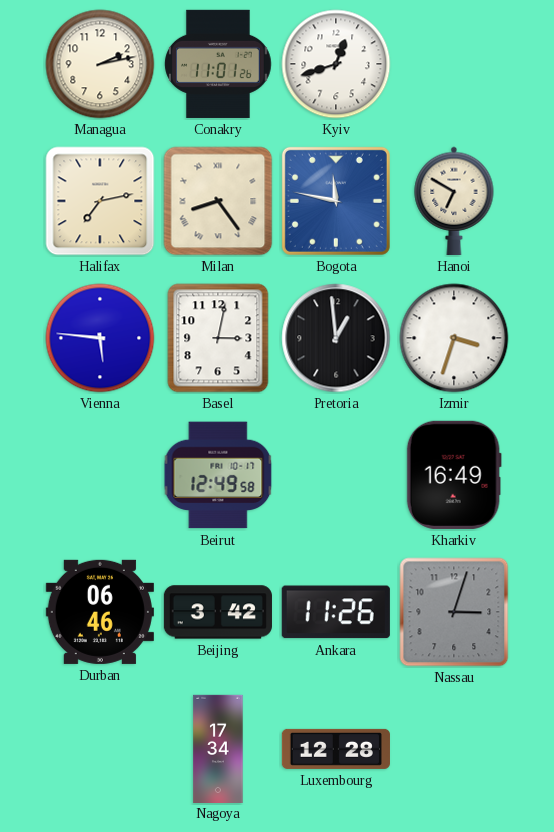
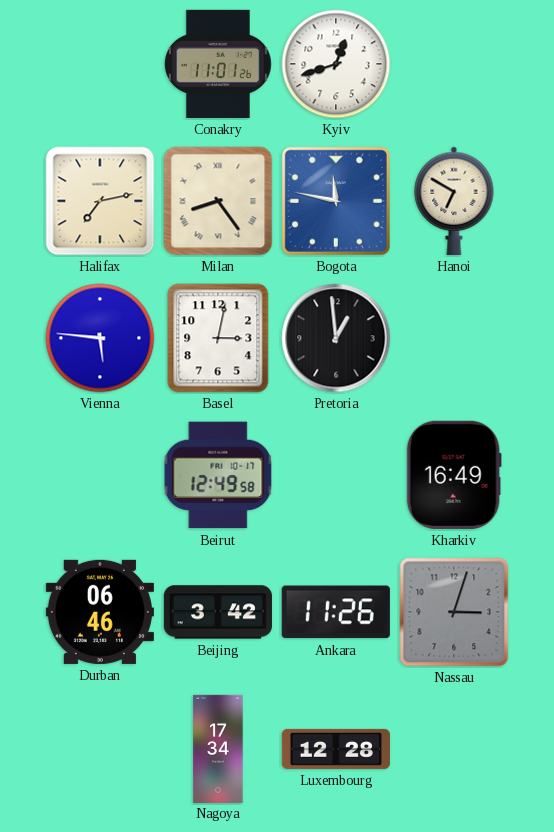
Managua: 2:13 -> none (100, 64)
Izmir: 3:33 -> none (454, 338)
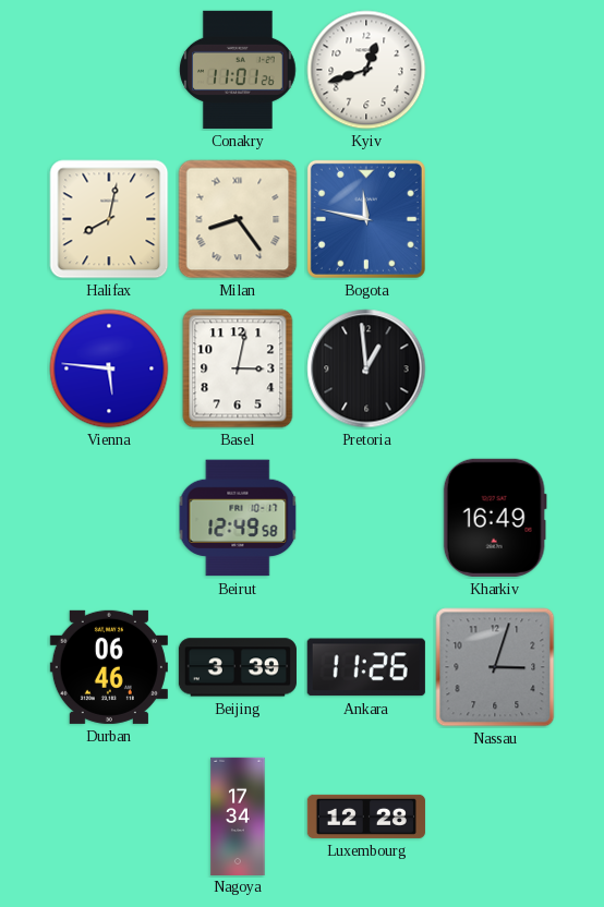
Halifax: 7:13 -> 8:02 (109, 219)
Hanoi: 6:50 -> none (454, 201)
Beijing: 3:42 -> 3:39 (238, 667)
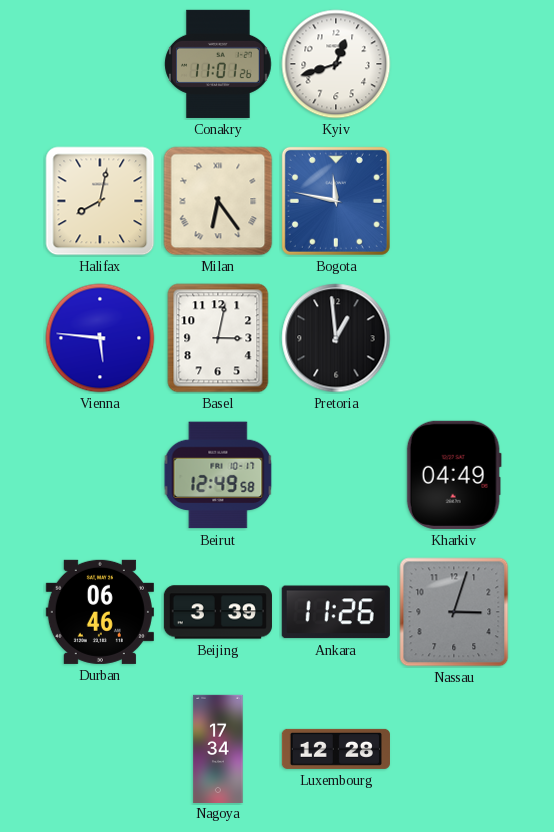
Milan: 8:24 -> 6:24 (218, 201)
Kharkiv: 16:49 -> 04:49 (454, 475)
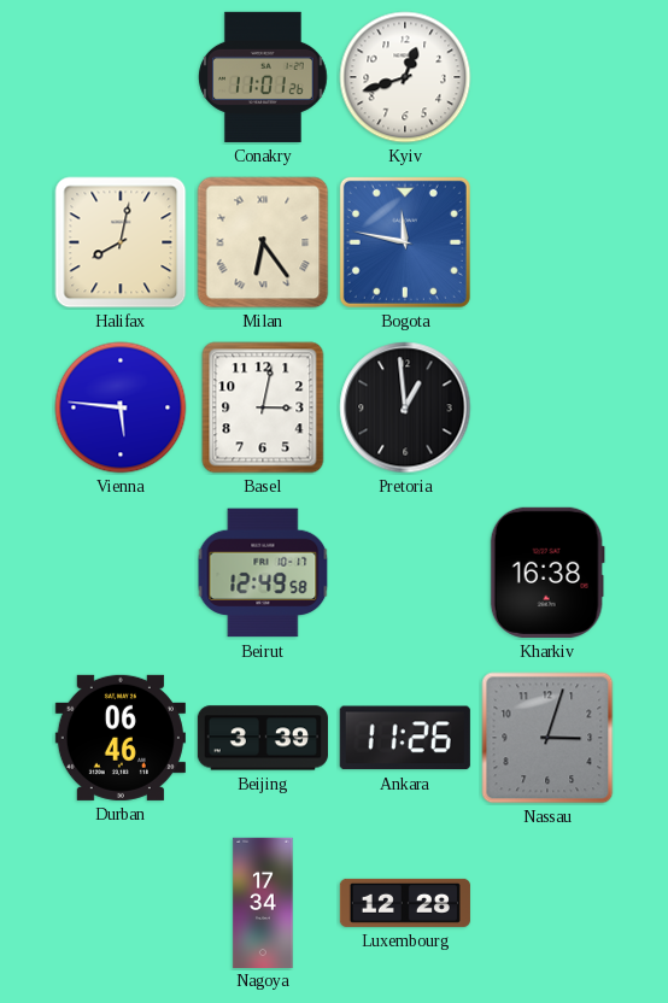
Kharkiv: 04:49 -> 16:38 (547, 573)
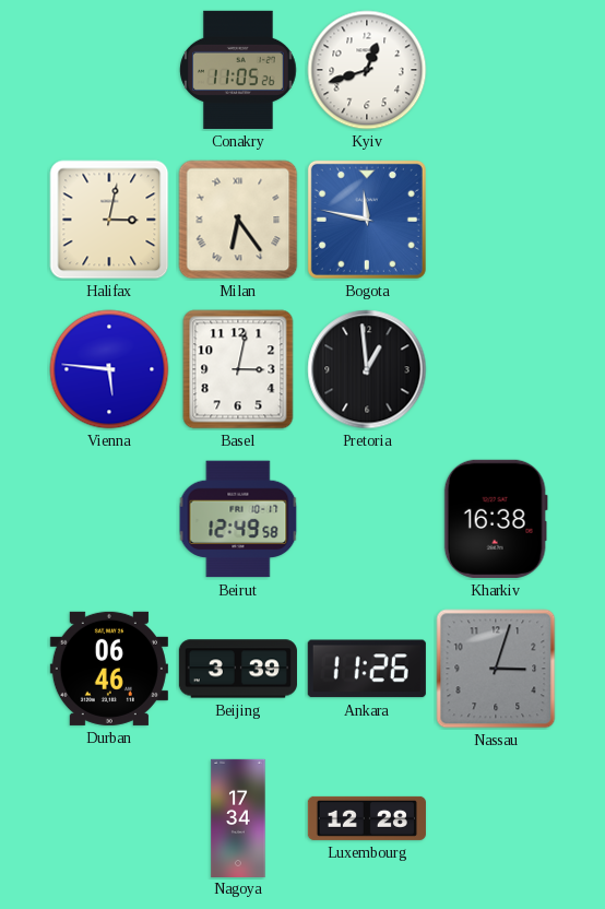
Conakry: 11:01 -> 11:05 (238, 70)
Halifax: 8:02 -> 3:02 (109, 220)
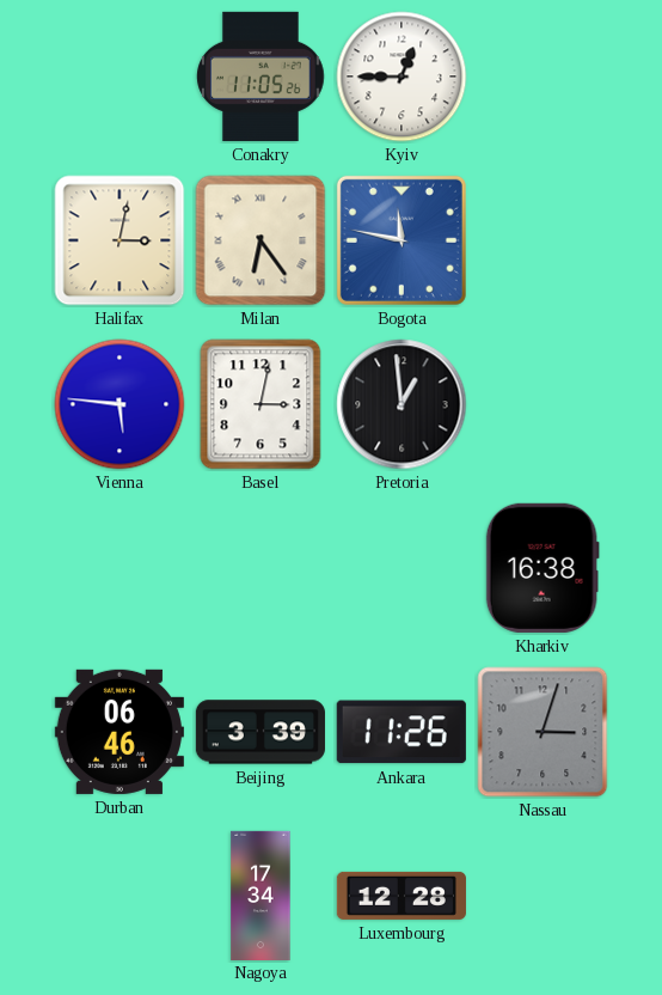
Kyiv: 12:42 -> 12:45 (402, 77)
Beirut: 12:49 -> none (238, 519)
